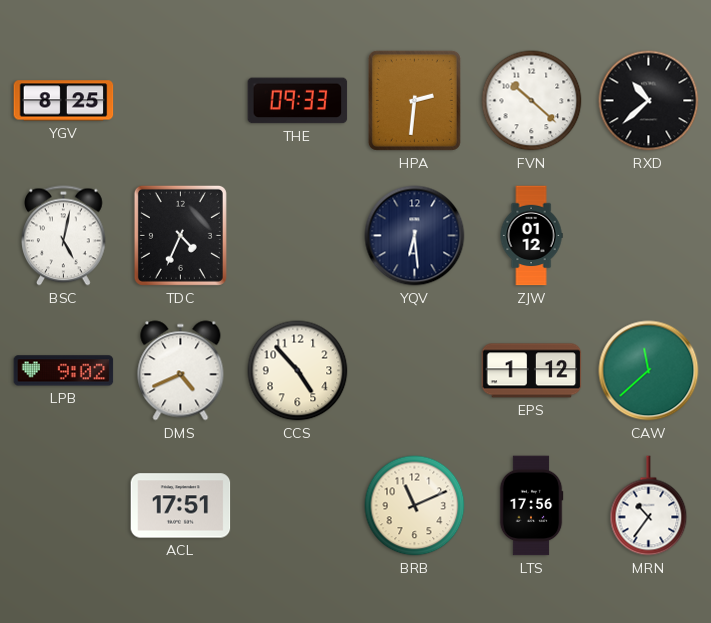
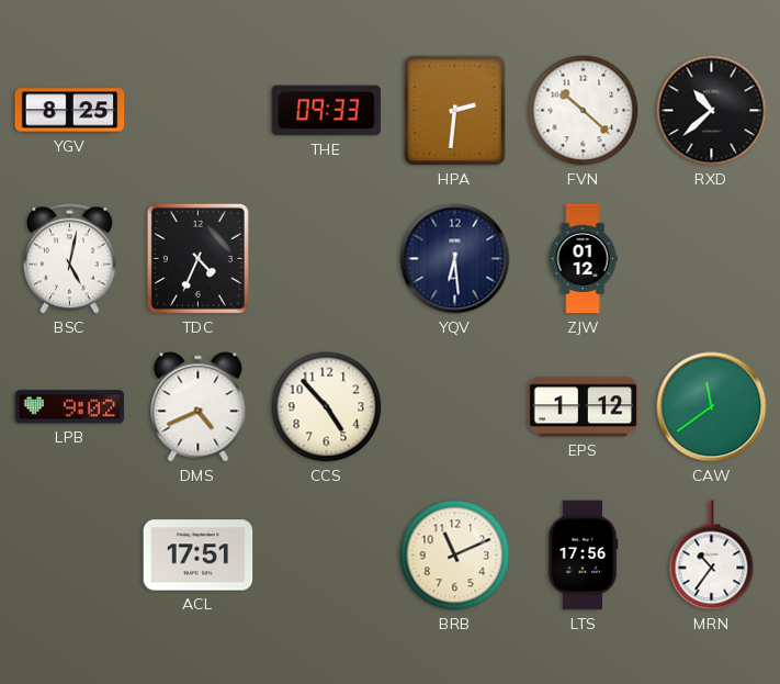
CAW: 11:38 -> 11:39 (712, 407)
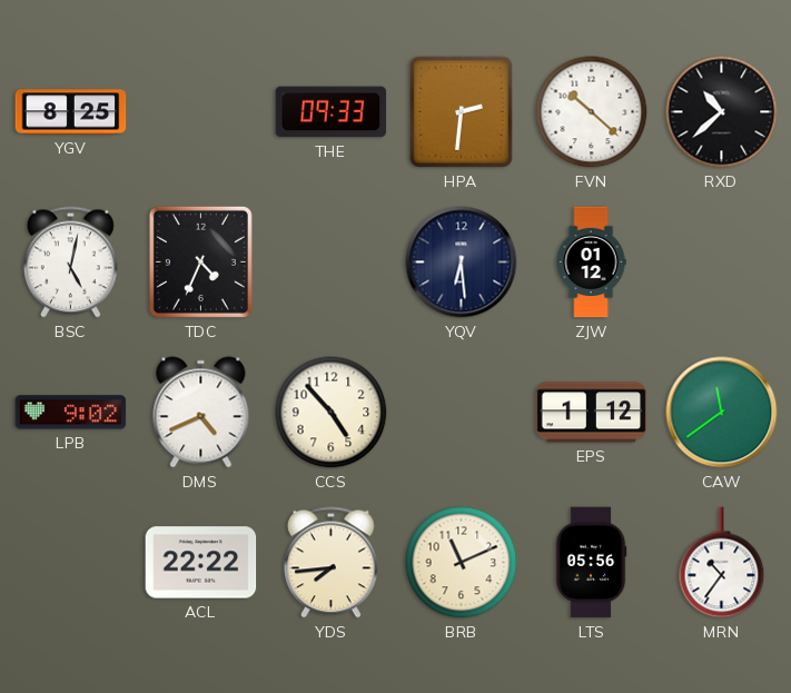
ACL: 17:51 -> 22:22 (201, 563)
YDS: none -> 7:44 (332, 563)
LTS: 17:56 -> 05:56 (591, 563)
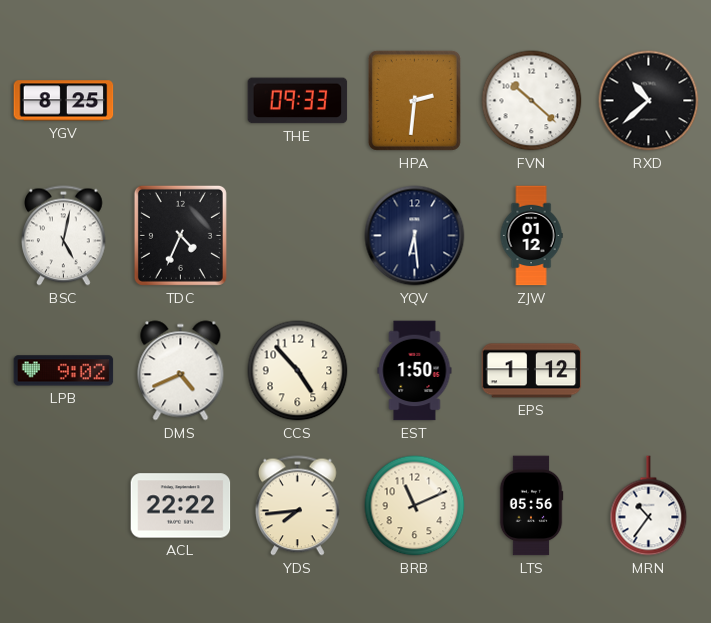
EST: none -> 1:50 (415, 371)
CAW: 11:39 -> none (722, 413)
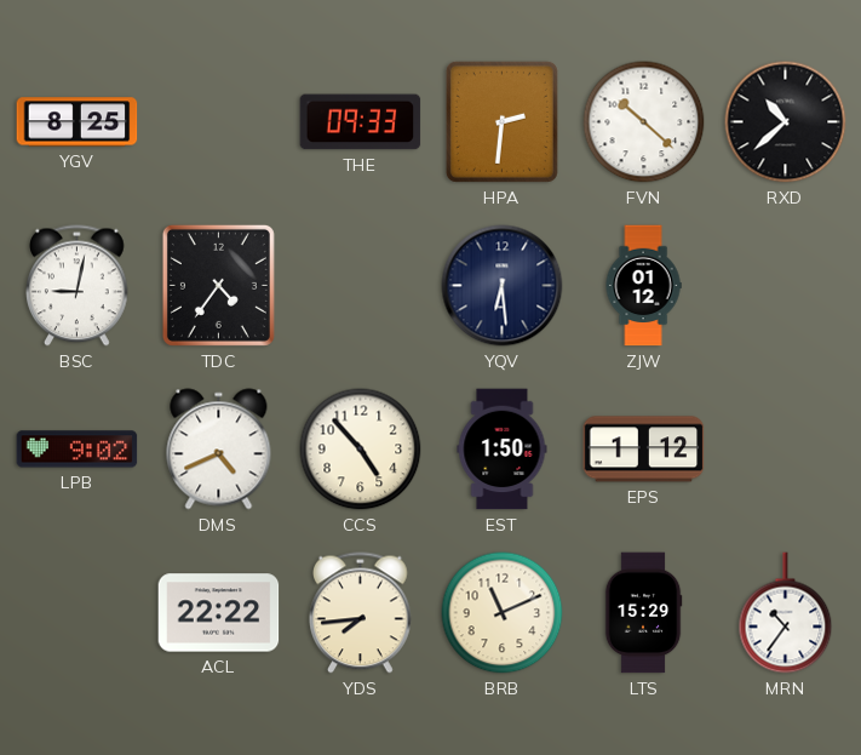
BSC: 5:02 -> 9:02 (78, 286)
TDC: 4:34 -> 4:36 (218, 285)
LTS: 05:56 -> 15:29 (643, 613)
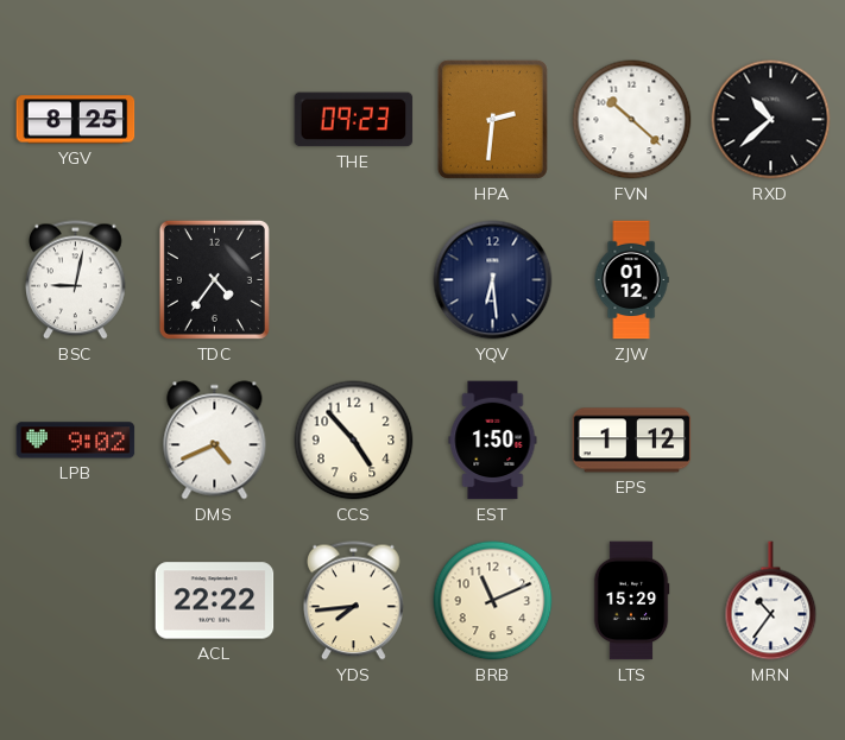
THE: 09:33 -> 09:23 (354, 120)
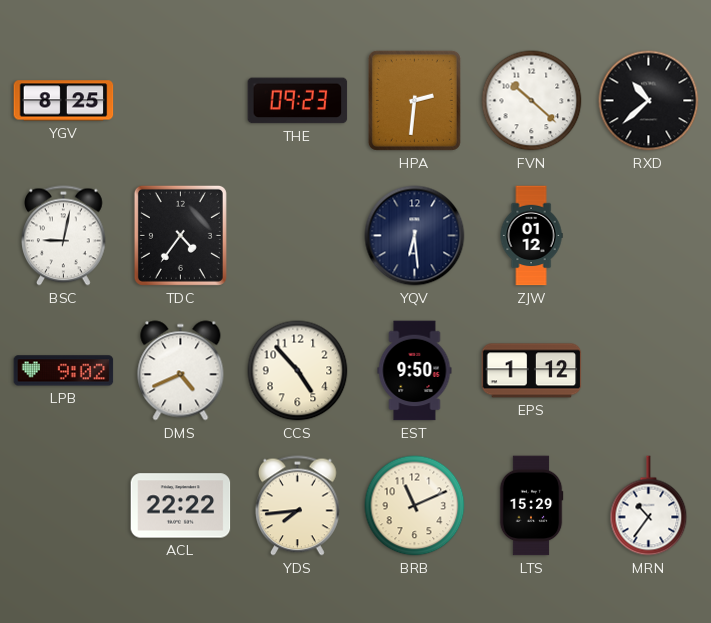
EST: 1:50 -> 9:50 (415, 371)
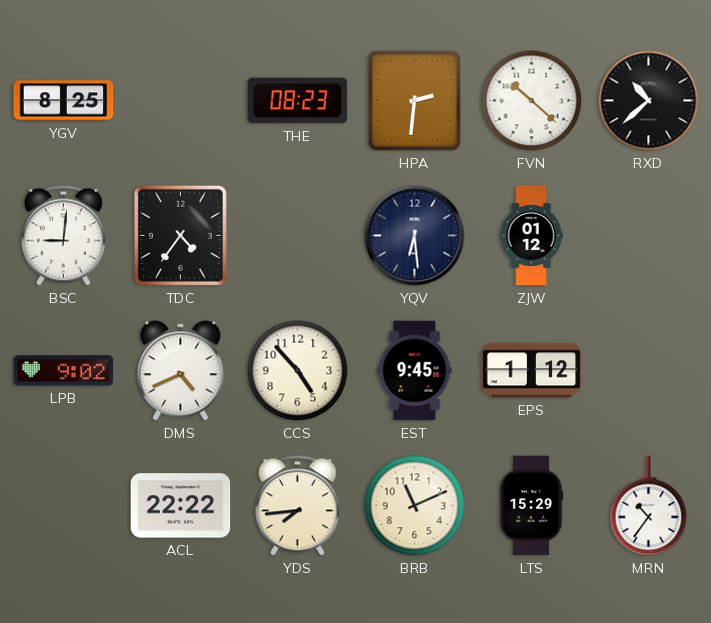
THE: 09:23 -> 08:23 (298, 101)
BSC: 9:02 -> 9:01 (64, 236)
EST: 9:50 -> 9:45 (415, 371)
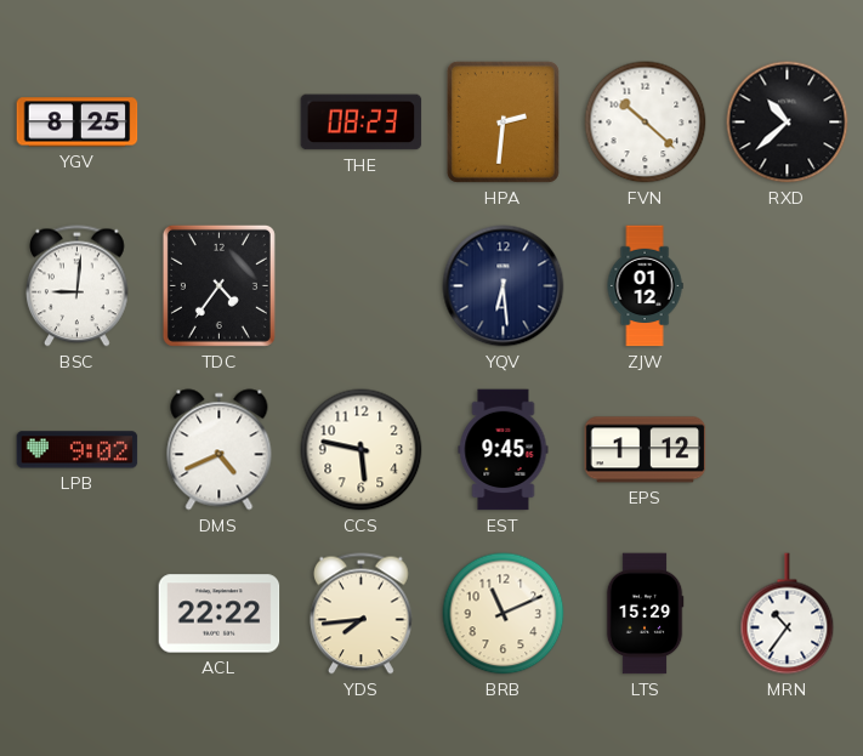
CCS: 4:53 -> 5:47 (362, 450)
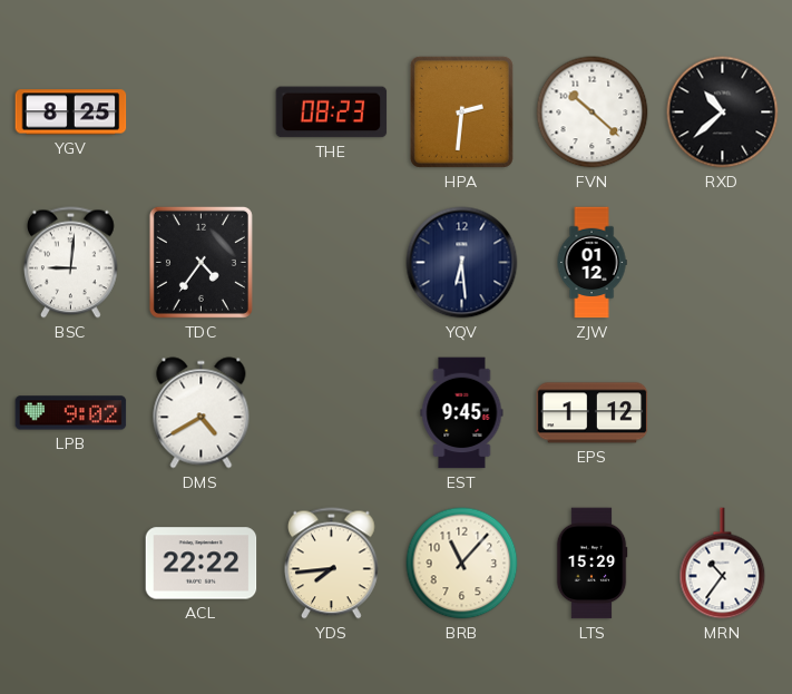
DMS: 4:41 -> 4:40 (202, 413)
CCS: 5:47 -> none (362, 450)
BRB: 11:11 -> 11:07 (462, 564)
